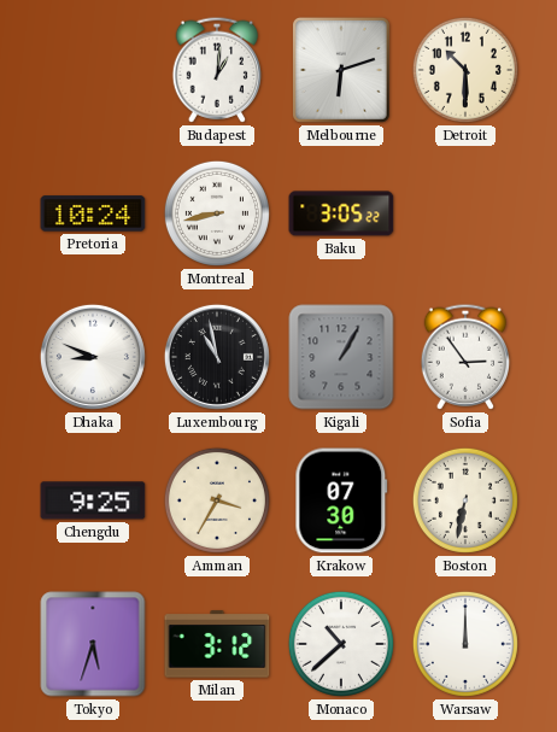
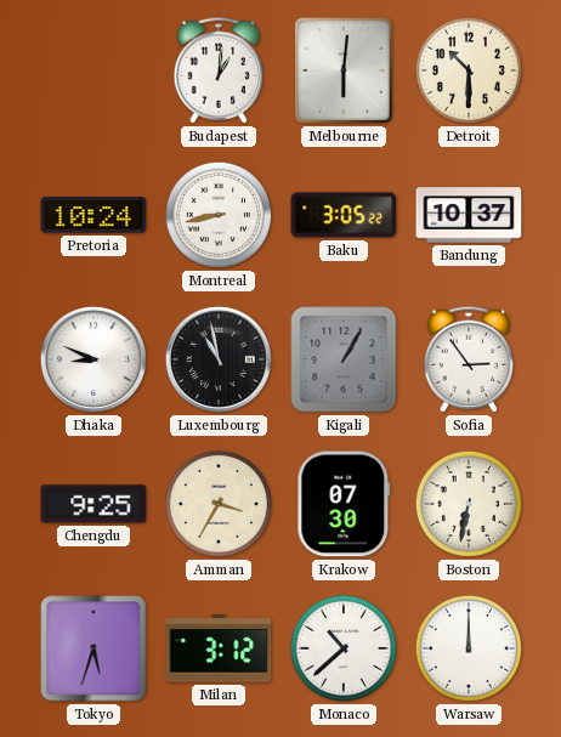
Melbourne: 6:12 -> 6:01 (344, 70)
Bandung: none -> 10:37 (469, 215)
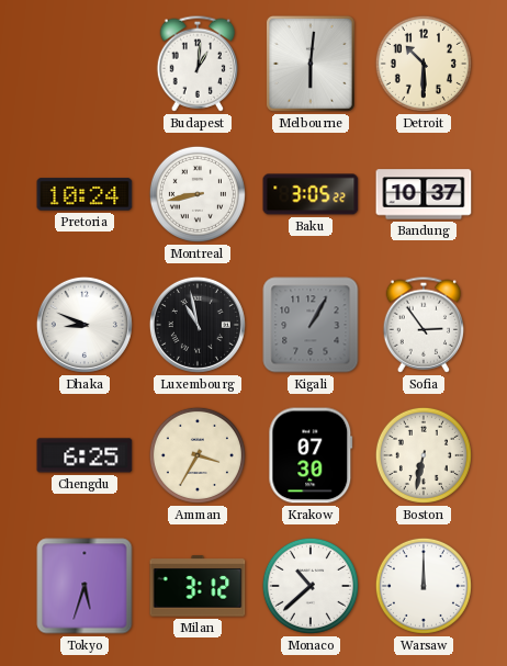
Chengdu: 9:25 -> 6:25 (84, 455)
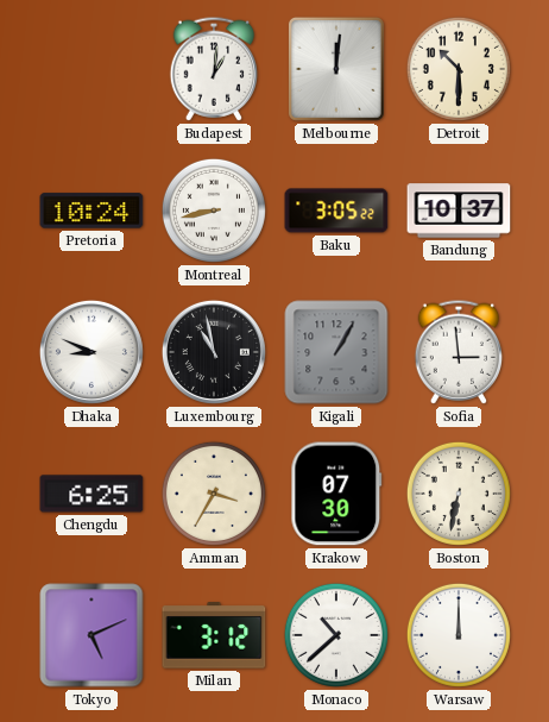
Melbourne: 6:01 -> 12:01 (336, 69)
Sofia: 2:54 -> 2:59 (459, 352)
Tokyo: 5:33 -> 5:11 (91, 635)
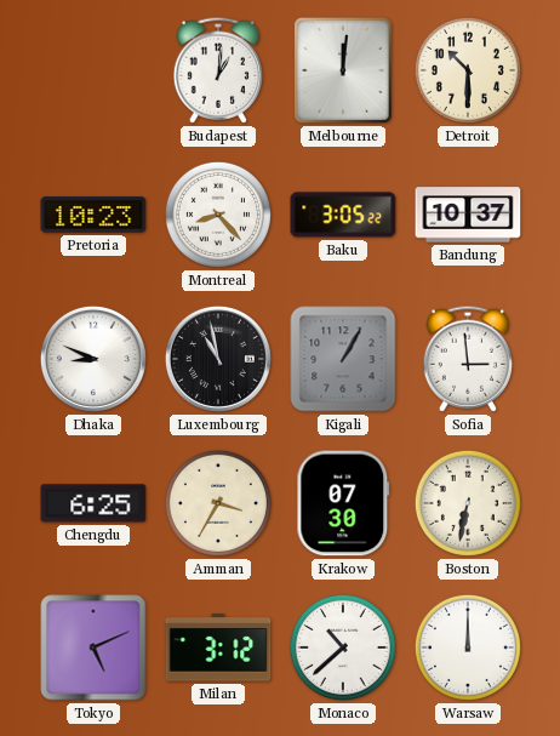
Pretoria: 10:24 -> 10:23 (93, 215)
Montreal: 8:43 -> 8:23 (218, 215)
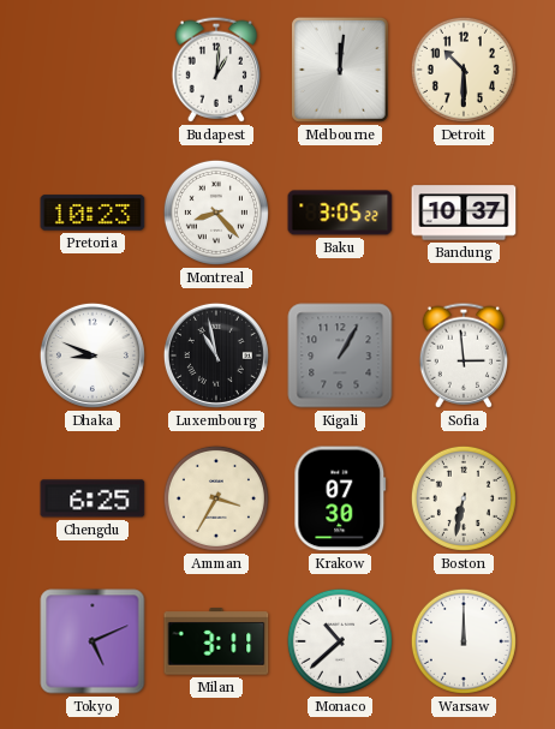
Milan: 3:12 -> 3:11 (216, 641)
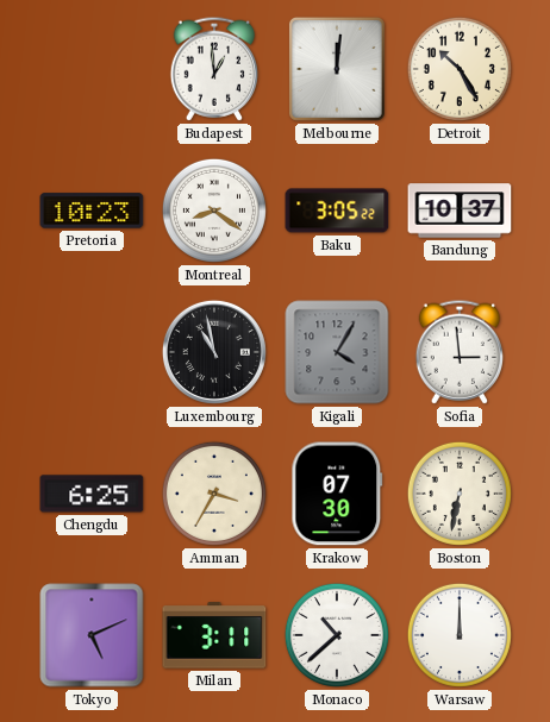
Budapest: 1:01 -> 12:59 (214, 69)
Detroit: 10:30 -> 10:25 (460, 69)
Montreal: 8:23 -> 8:21 (214, 211)
Dhaka: 8:49 -> none (92, 355)
Kigali: 1:05 -> 4:05 (337, 352)
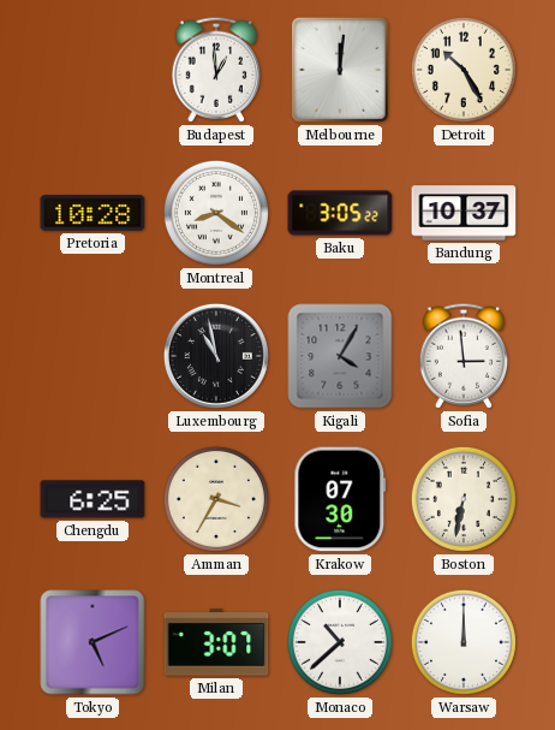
Pretoria: 10:23 -> 10:28 (92, 213)
Milan: 3:11 -> 3:07 (216, 642)
